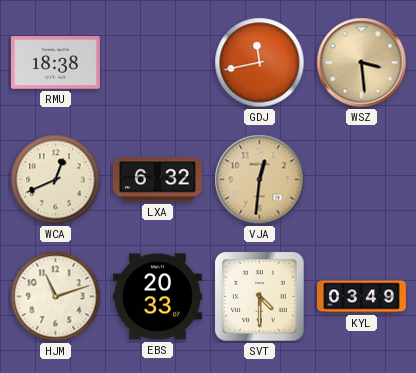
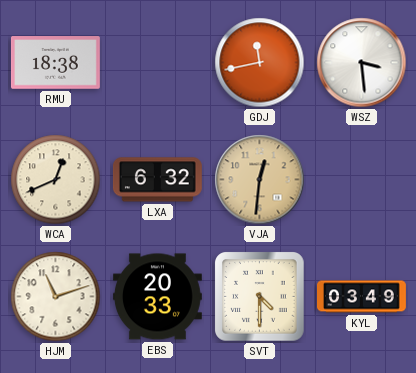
WSZ dial: champagne -> white (362, 63)
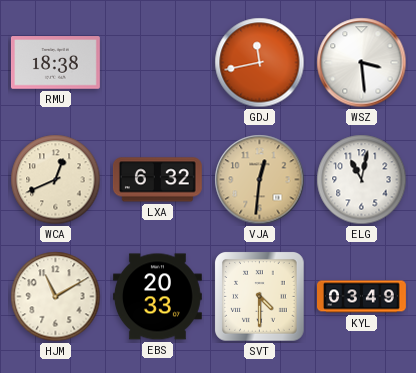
ELG: none -> 11:02 (362, 180)
HJM: 11:12 -> 11:10 (56, 297)
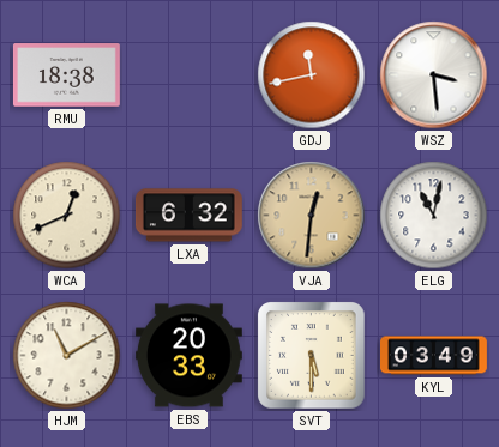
SVT: 4:30 -> 5:30 (312, 356)
